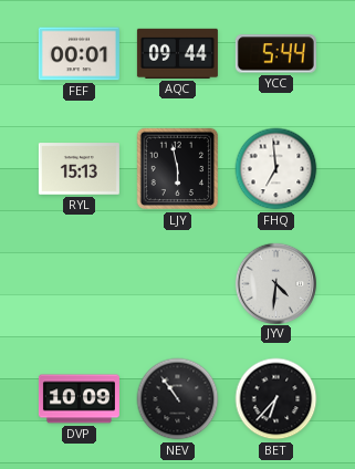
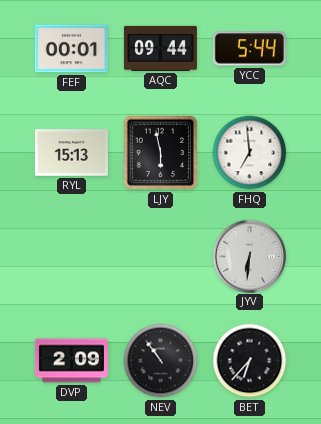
JYV: 4:31 -> 6:31 (249, 256)
DVP: 10:09 -> 2:09 (71, 361)
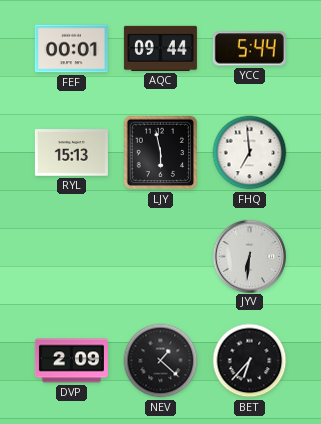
NEV: 10:54 -> 1:22 (161, 361)
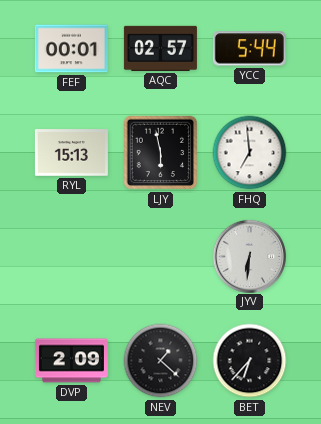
AQC: 09:44 -> 02:57 (160, 48)
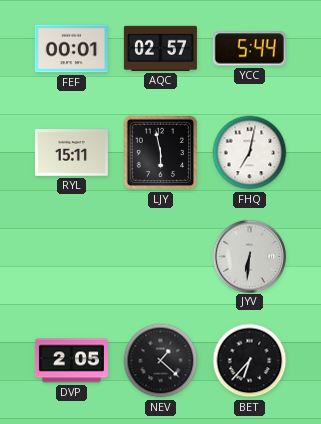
RYL: 15:13 -> 15:11 (71, 153)
FHQ: 6:59 -> 7:02 (250, 153)
DVP: 2:09 -> 2:05 (71, 361)
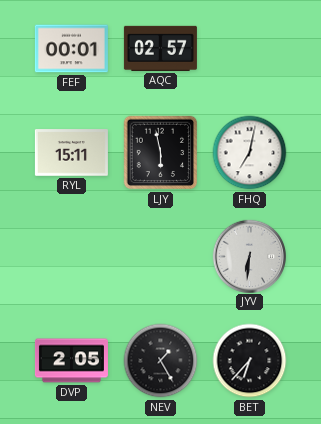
YCC: 5:44 -> none (249, 49)
NEV: 1:22 -> 1:25 (161, 361)
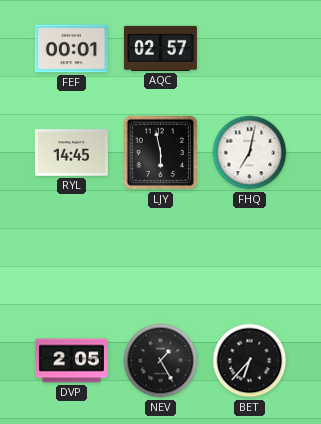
RYL: 15:11 -> 14:45 (71, 153)
JYV: 6:31 -> none (249, 256)
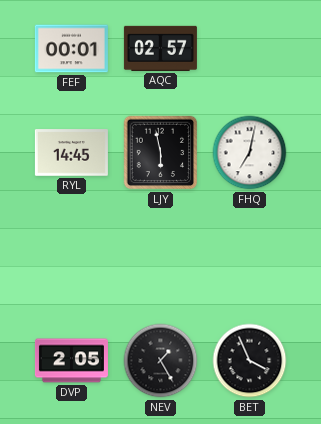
BET: 6:37 -> 3:56 (250, 361)
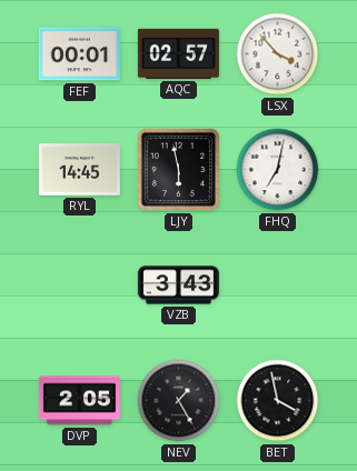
LSX: none -> 3:53 (278, 54)
VZB: none -> 3:43 (178, 285)
BET: 3:56 -> 3:58 (278, 401)
